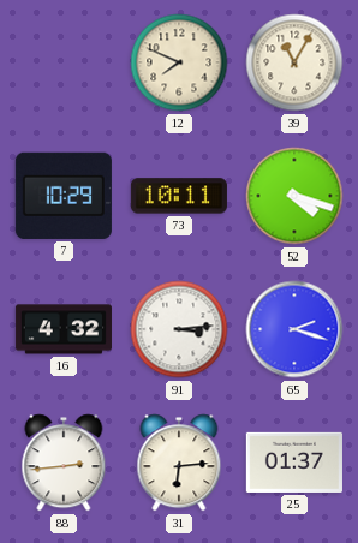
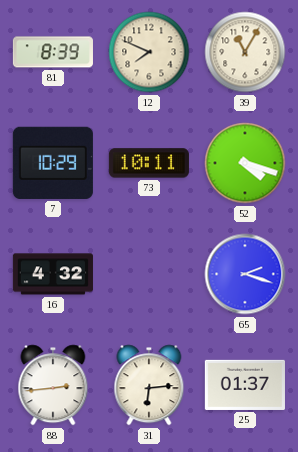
81: none -> 8:39 (53, 52)
91: 3:14 -> none (179, 329)
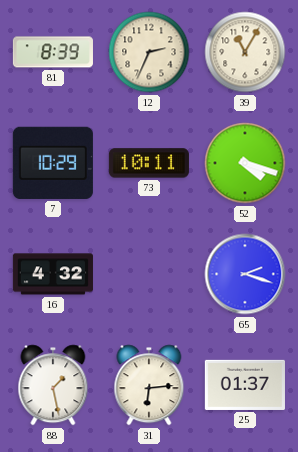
12: 7:49 -> 2:34 (149, 52)
88: 2:44 -> 1:28 (53, 385)
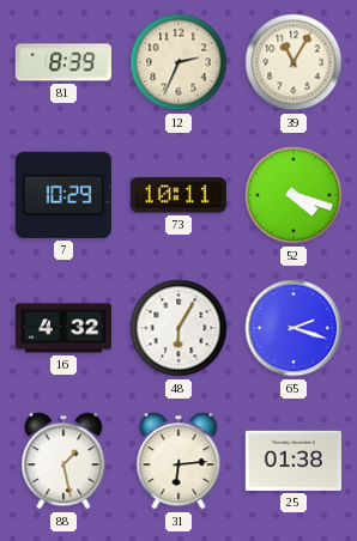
48: none -> 6:05 (179, 328)
25: 01:37 -> 01:38 (294, 461)
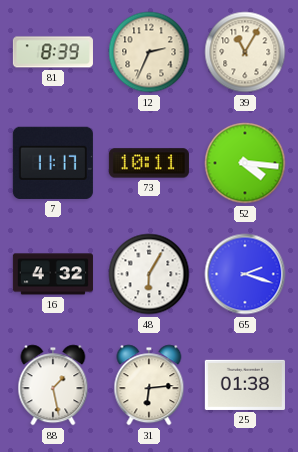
7: 10:29 -> 11:17 (53, 163)
52: 4:18 -> 4:16 (245, 163)
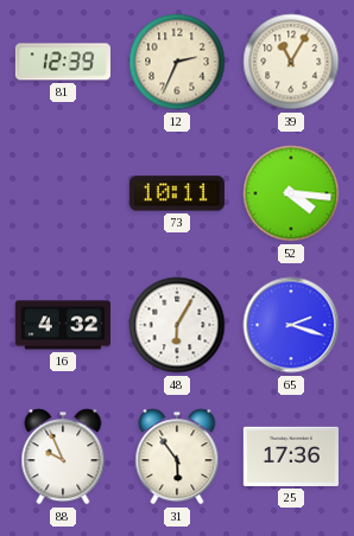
81: 8:39 -> 12:39 (63, 62)
7: 11:17 -> none (53, 163)
88: 1:28 -> 9:56 (63, 457)
31: 6:14 -> 5:54 (177, 457)
25: 01:38 -> 17:36 (291, 457)
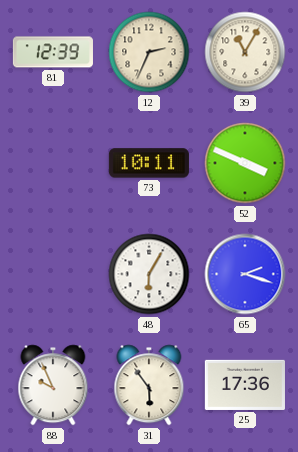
52: 4:16 -> 3:49 (245, 163)
16: 4:32 -> none (63, 325)
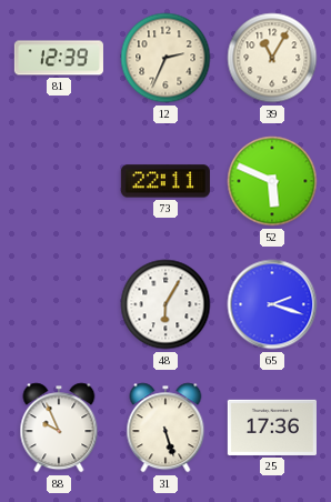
73: 10:11 -> 22:11 (165, 181)
52: 3:49 -> 5:49 (272, 181)
31: 5:54 -> 5:27 (165, 428)
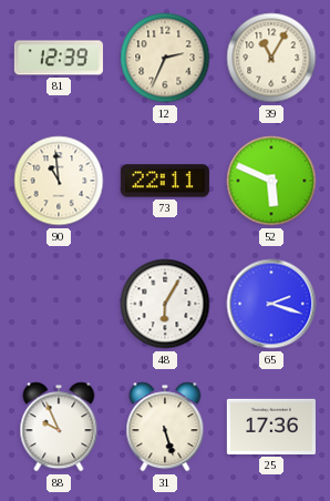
90: none -> 10:59 (59, 181)
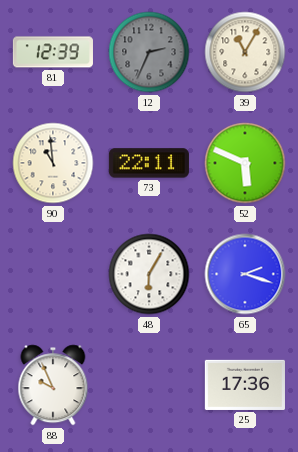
12 dial: cream -> grey (149, 52)
31: 5:27 -> none (165, 427)
